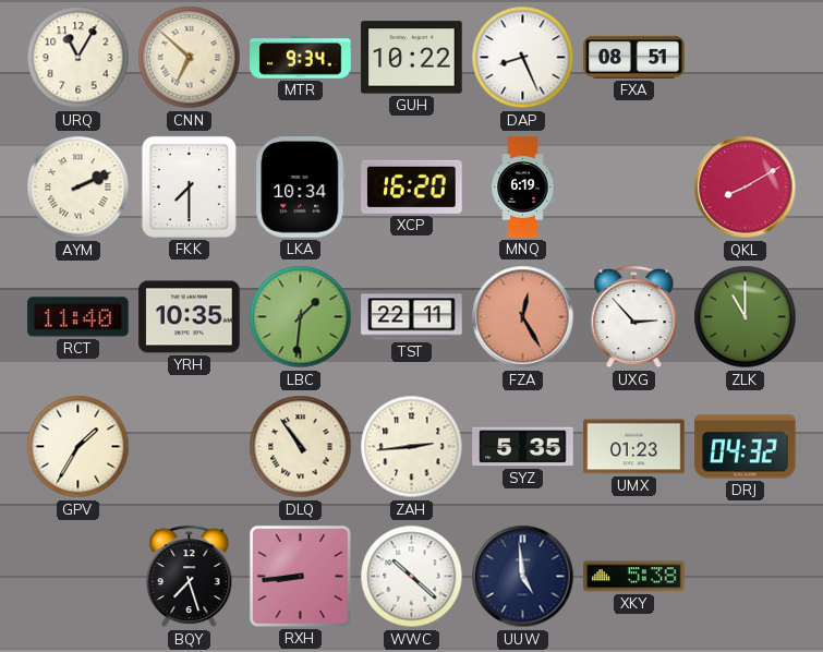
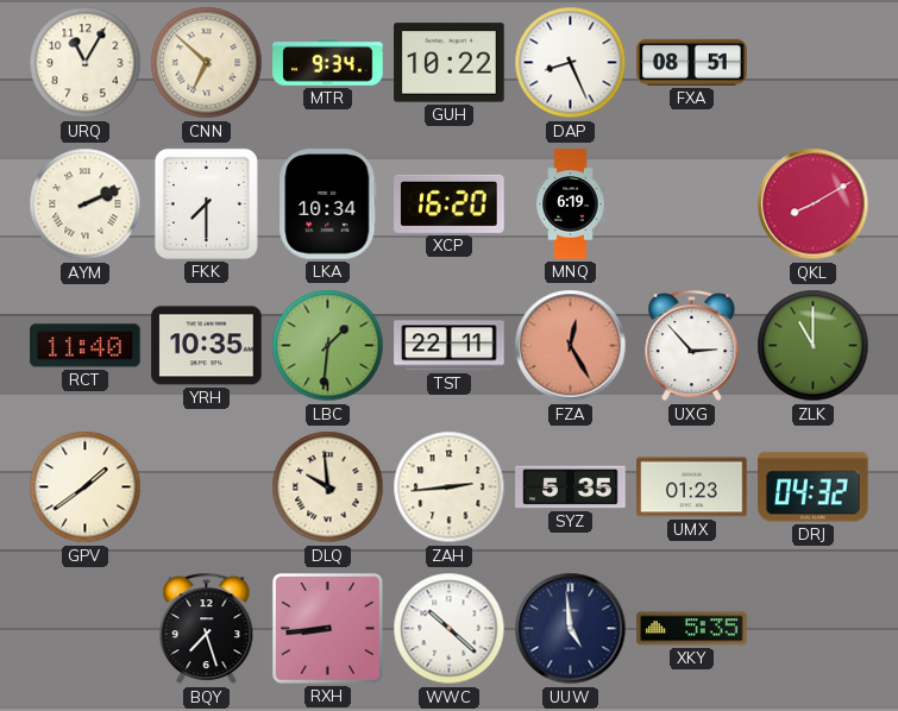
GPV: 1:35 -> 1:39 (86, 487)
DLQ: 10:54 -> 9:59 (328, 487)
XKY: 5:38 -> 5:35 (692, 629)
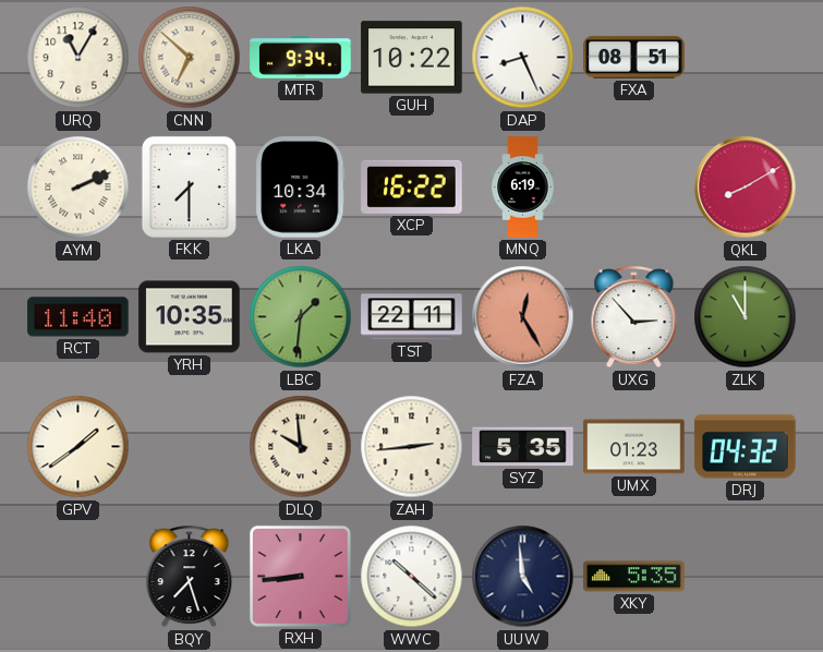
XCP: 16:20 -> 16:22 (412, 186)
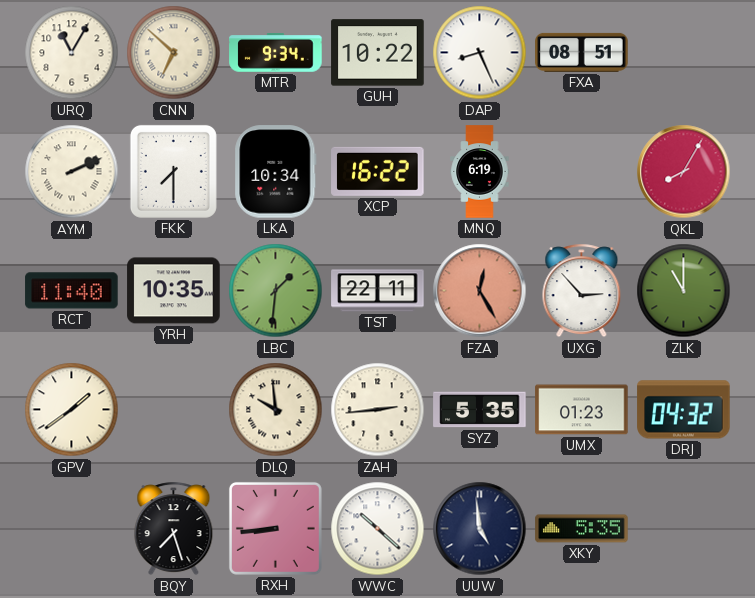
QKL: 8:10 -> 8:05 (684, 172)
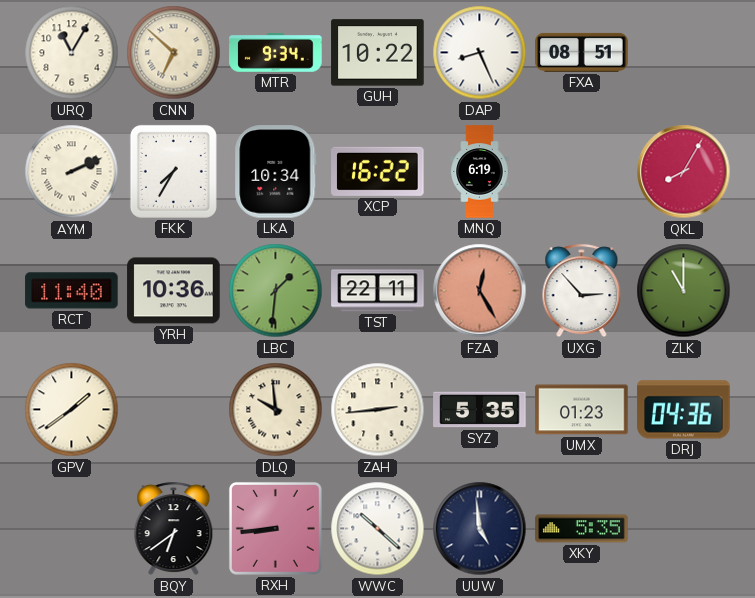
FKK: 7:30 -> 7:35 (173, 171)
YRH: 10:35 -> 10:36 (174, 291)
DRJ: 04:32 -> 04:36 (684, 410)
BQY: 7:27 -> 6:39 (174, 529)
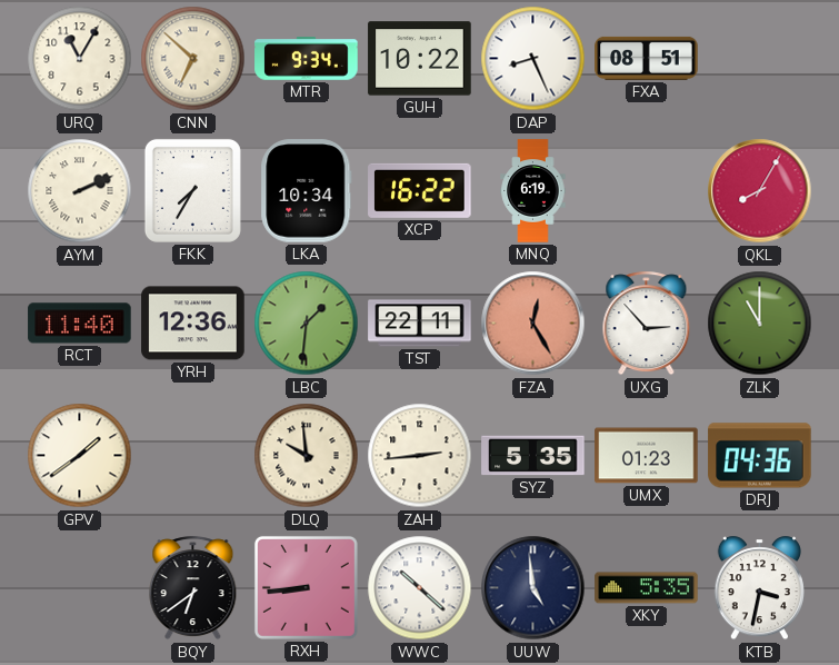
YRH: 10:36 -> 12:36 (193, 324)
KTB: none -> 3:32 (759, 588)
